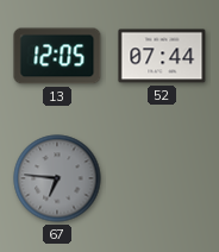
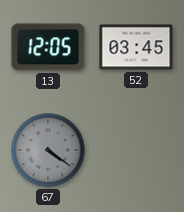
52: 07:44 -> 03:45 (136, 47)
67: 6:46 -> 4:21 (48, 150)
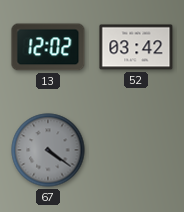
13: 12:05 -> 12:02 (48, 47)
52: 03:45 -> 03:42 (136, 47)
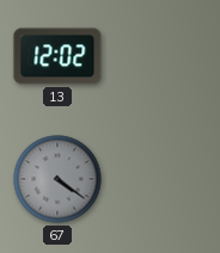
52: 03:42 -> none (136, 47)
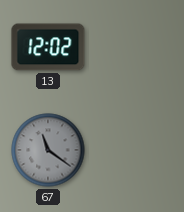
67: 4:21 -> 11:21 (48, 150)
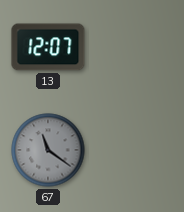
13: 12:02 -> 12:07 (48, 47)
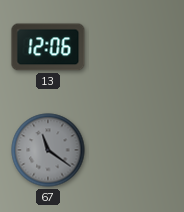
13: 12:07 -> 12:06 (48, 47)
